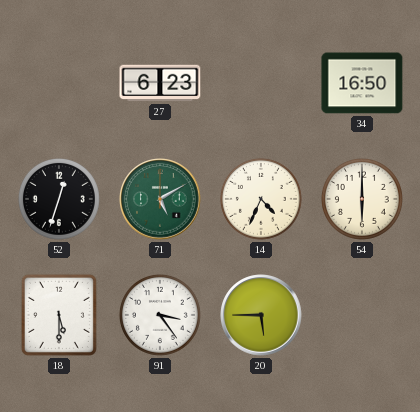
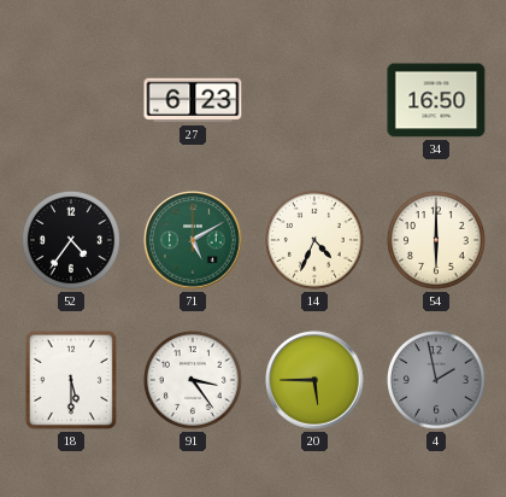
52: 12:33 -> 4:36 (71, 240)
4: none -> 1:58 (436, 380)
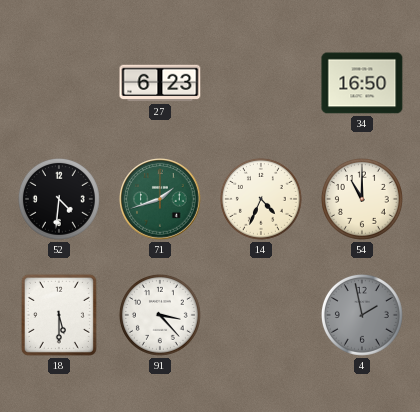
52: 4:36 -> 4:31 (59, 199)
71: 5:10 -> 1:42 (160, 199)
54: 6:00 -> 11:00 (362, 199)
91: 3:24 -> 3:23 (160, 315)
20: 5:45 -> none (314, 380)
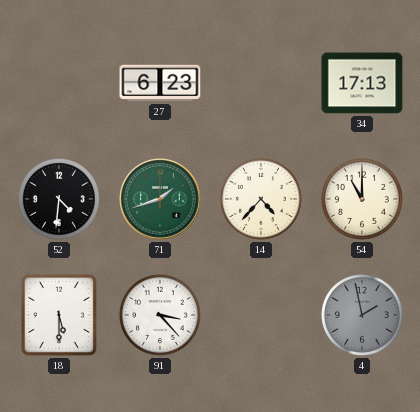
34: 16:50 -> 17:13 (362, 83)
14: 4:34 -> 4:37 (261, 199)
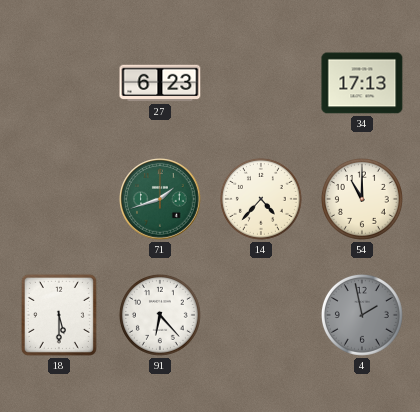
52: 4:31 -> none (59, 199)
91: 3:23 -> 6:23 (160, 315)
